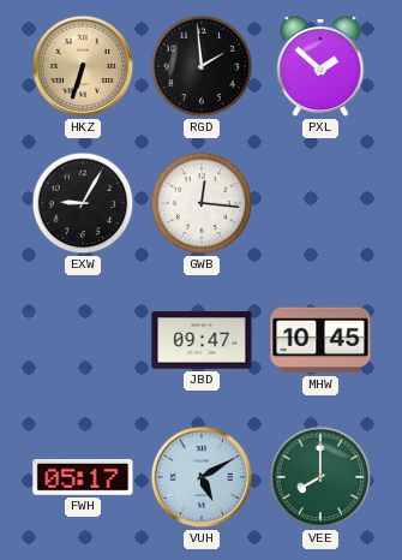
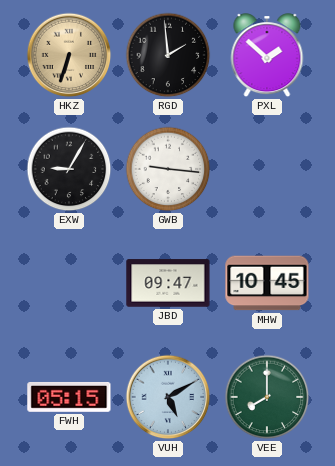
GWB: 12:16 -> 9:16 (168, 169)
FWH: 05:17 -> 05:15 (69, 397)
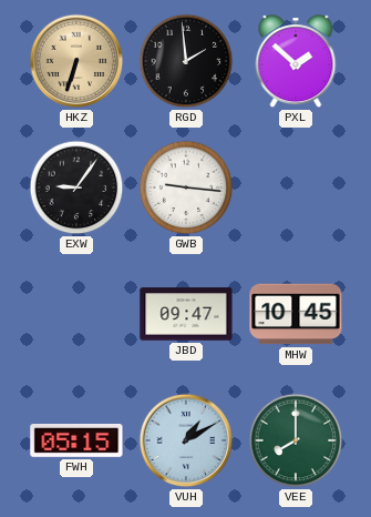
EXW: 9:05 -> 9:06 (76, 187)
VUH: 5:10 -> 1:10 (186, 440)
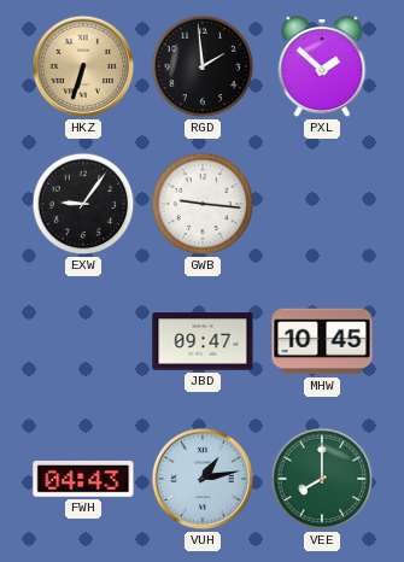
FWH: 05:15 -> 04:43 (83, 479)
VUH: 1:10 -> 1:13 (203, 479)
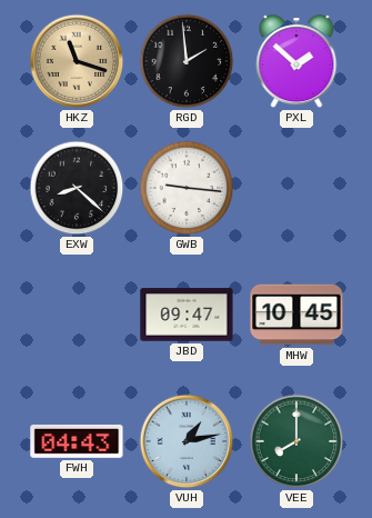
HKZ: 6:33 -> 11:18 (77, 61)
EXW: 9:06 -> 8:22 (77, 188)
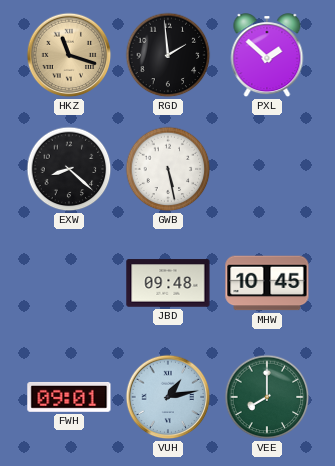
GWB: 9:16 -> 5:28 (168, 169)
JBD: 09:47 -> 09:48 (168, 283)
FWH: 04:43 -> 09:01 (69, 397)
